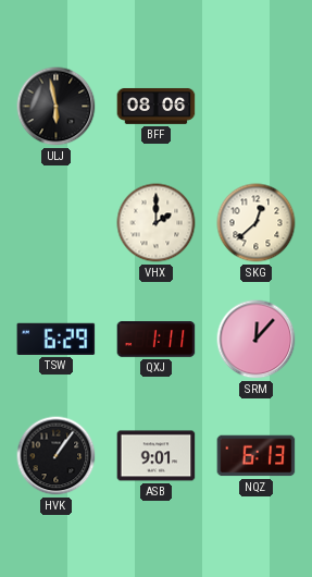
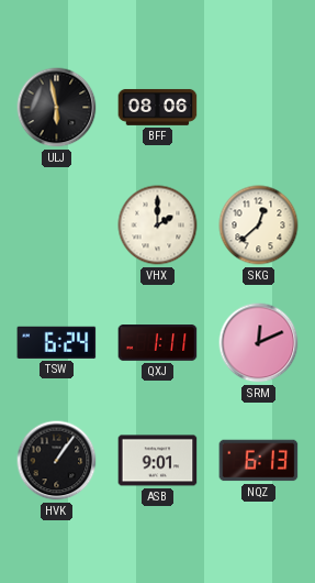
TSW: 6:29 -> 6:24 (57, 342)
SRM: 12:07 -> 12:11 (259, 343)
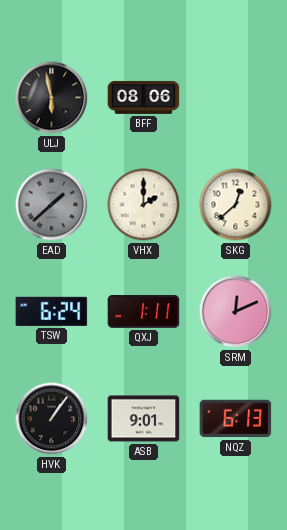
EAD: none -> 1:38 (52, 205)
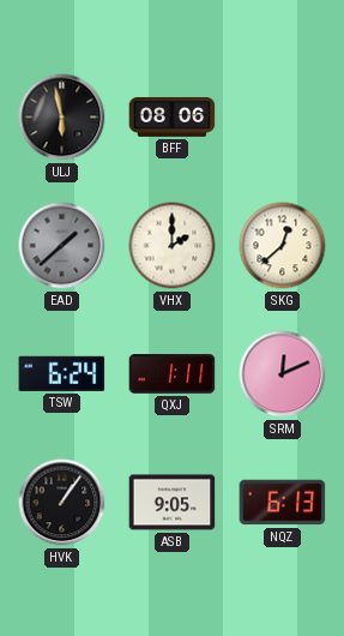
ASB: 9:01 -> 9:05 (173, 503)
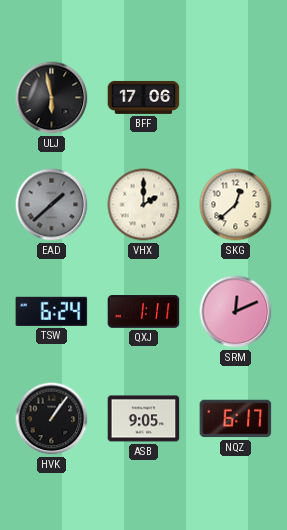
BFF: 08:06 -> 17:06 (144, 97)
NQZ: 6:13 -> 6:17 (236, 419)
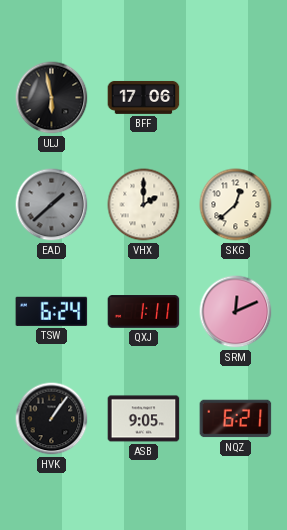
NQZ: 6:17 -> 6:21 (236, 419)
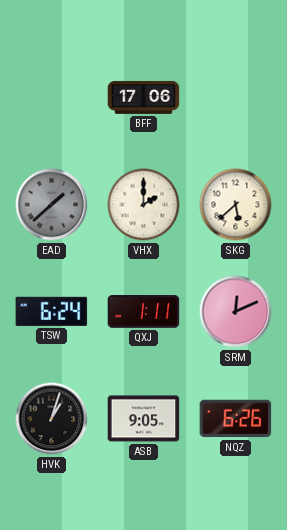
ULJ: 5:58 -> none (52, 98)
SKG: 12:38 -> 5:38 (236, 205)
HVK: 1:06 -> 1:03 (52, 419)
NQZ: 6:21 -> 6:26 (236, 419)
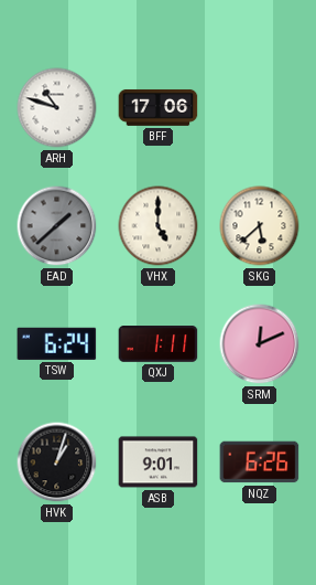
ARH: none -> 10:48 (57, 108)
VHX: 2:00 -> 5:00 (159, 226)
ASB: 9:05 -> 9:01 (159, 462)
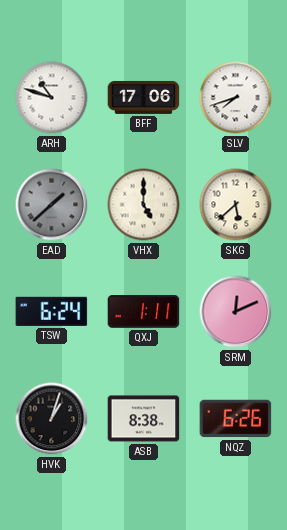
SLV: none -> 7:42 (236, 98)
ASB: 9:01 -> 8:38 (144, 419)
